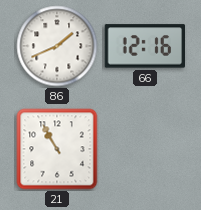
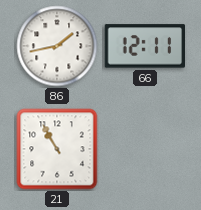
86: 1:41 -> 1:43 (57, 46)
66: 12:16 -> 12:11 (144, 46)
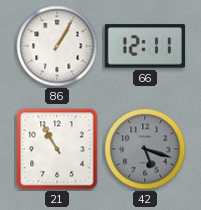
86: 1:43 -> 1:05 (57, 46)
42: none -> 5:18 (145, 149)
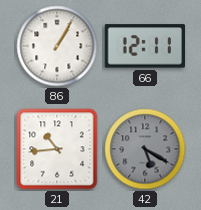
21: 10:55 -> 10:44 (57, 149)
42: 5:18 -> 5:20 (145, 149)
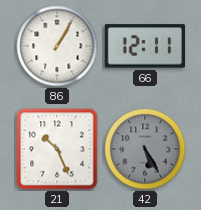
21: 10:44 -> 10:26 (57, 149)
42: 5:20 -> 5:25 (145, 149)
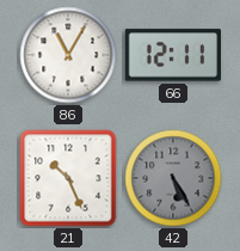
86: 1:05 -> 11:05 (68, 55)
